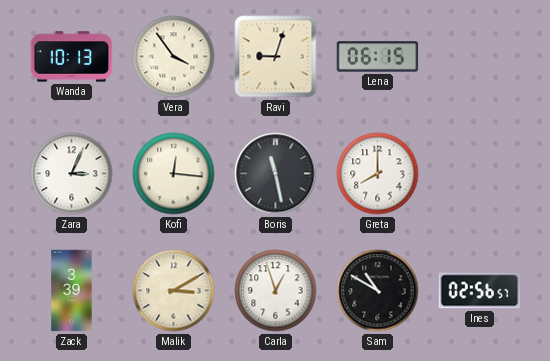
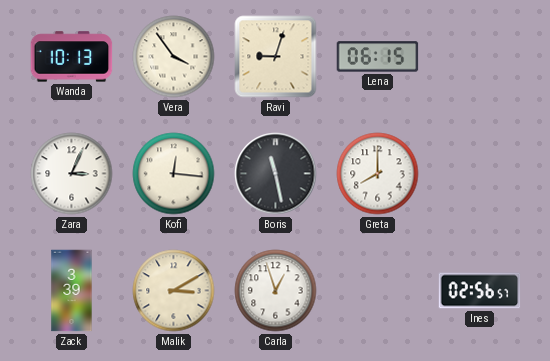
Sam: 10:50 -> none (378, 291)
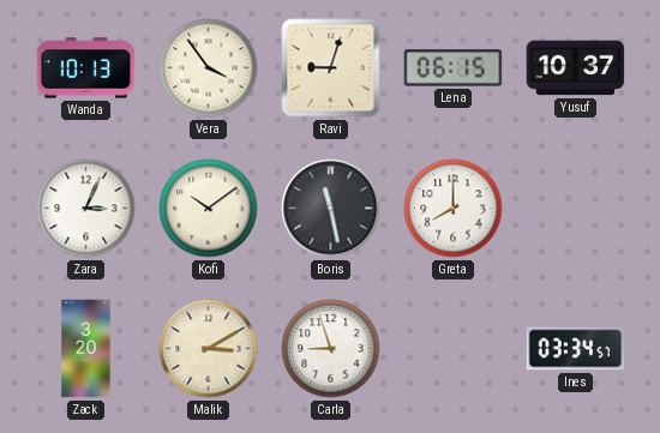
Yusuf: none -> 10:37 (576, 68)
Kofi: 12:16 -> 10:09 (209, 209)
Zack: 3:39 -> 3:20 (86, 349)
Carla: 12:57 -> 8:57 (331, 349)
Ines: 02:56 -> 03:34 (576, 349)
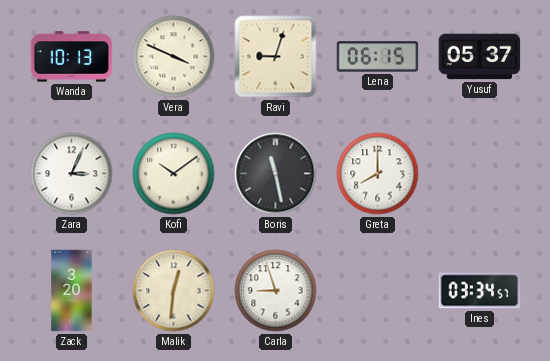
Vera: 3:54 -> 3:49 (174, 57)
Yusuf: 10:37 -> 05:37 (480, 57)
Malik: 3:10 -> 12:31 (174, 291)
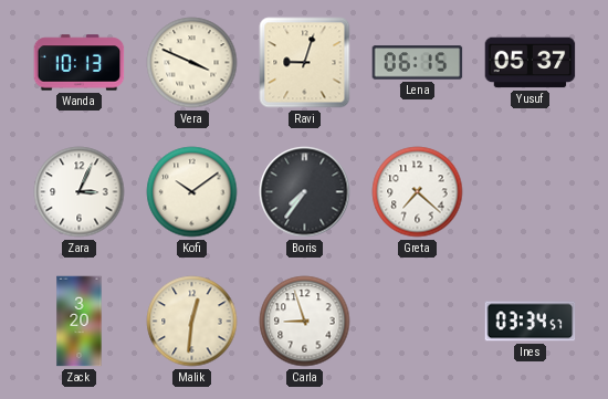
Boris: 11:28 -> 7:36 (305, 192)
Greta: 8:00 -> 7:22 (418, 192)
